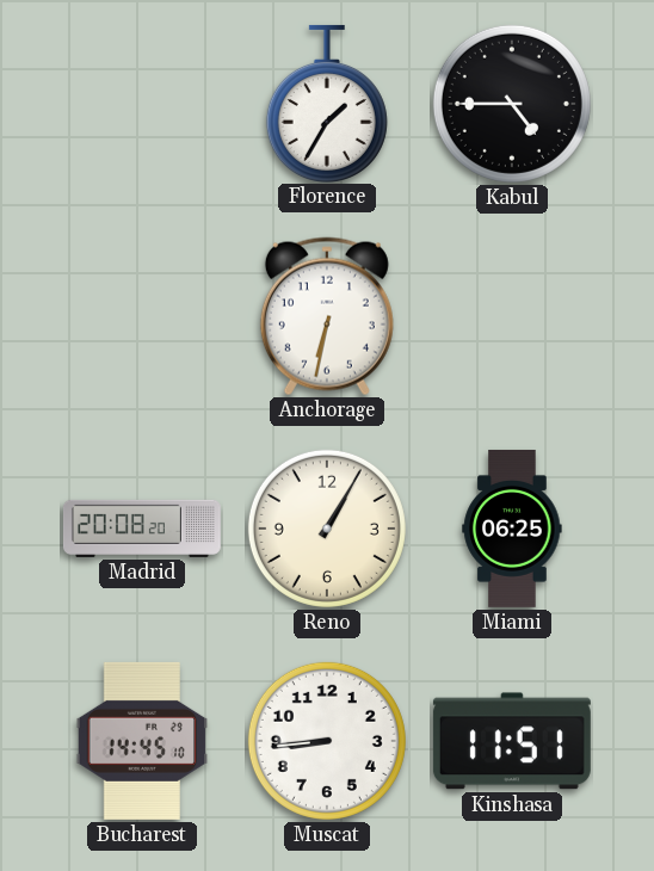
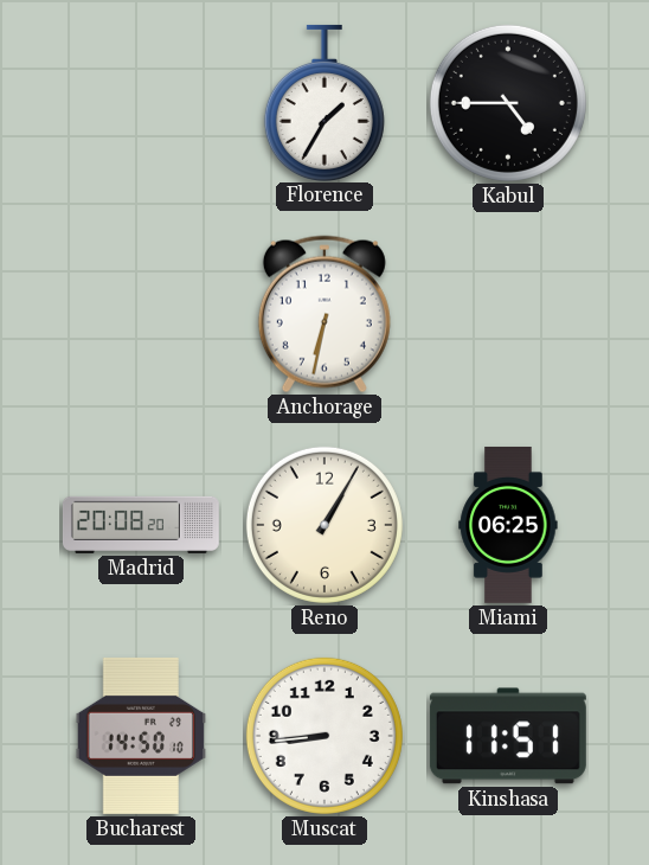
Bucharest: 14:45 -> 14:50 (141, 736)
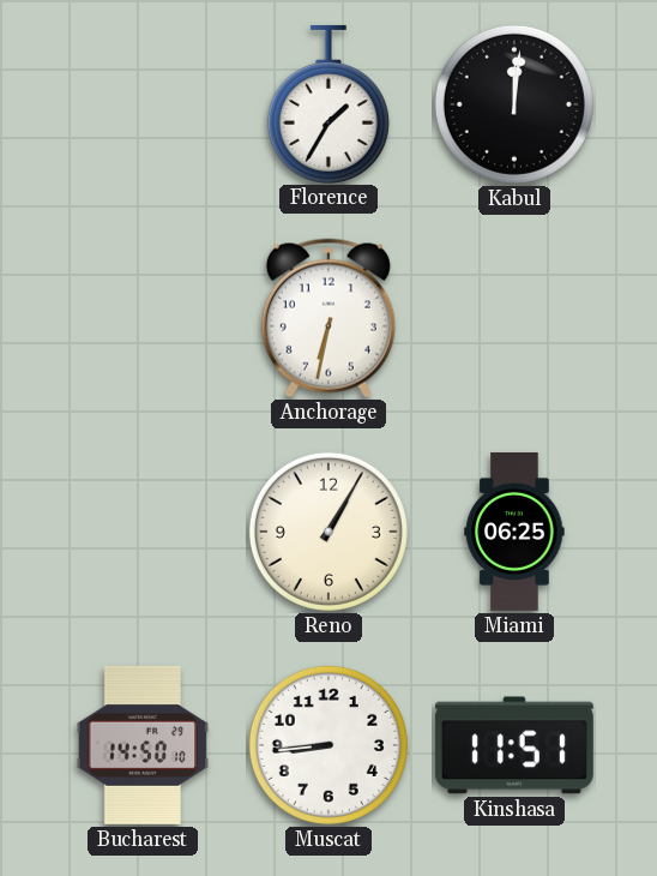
Kabul: 4:45 -> 12:01 (514, 104)
Madrid: 20:08 -> none (141, 525)
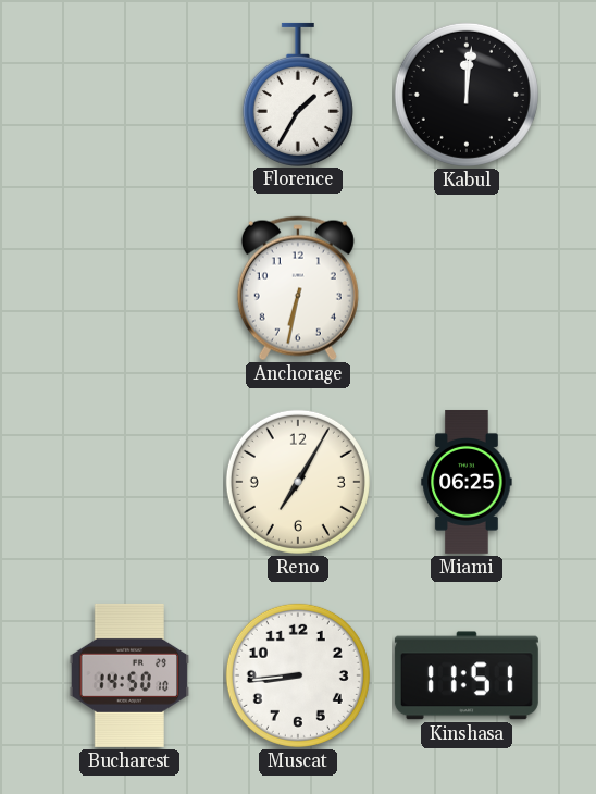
Reno: 1:05 -> 7:05 (298, 482)
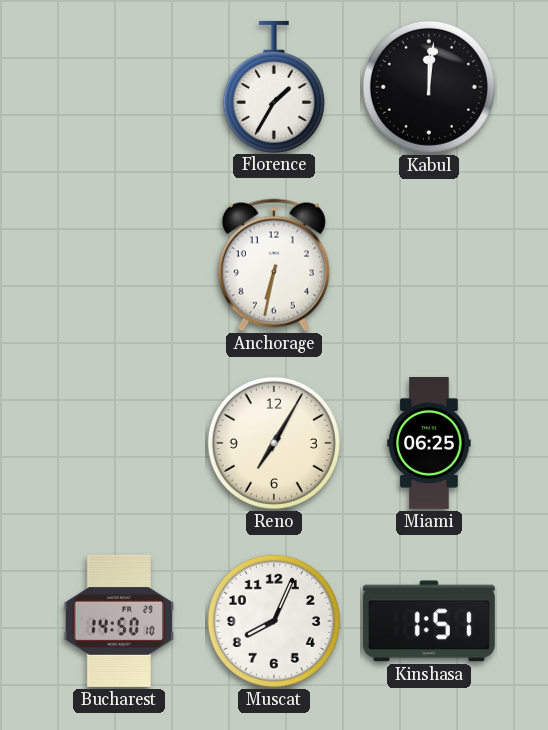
Muscat: 8:44 -> 8:04 (274, 621)
Kinshasa: 11:51 -> 1:51 (429, 621)
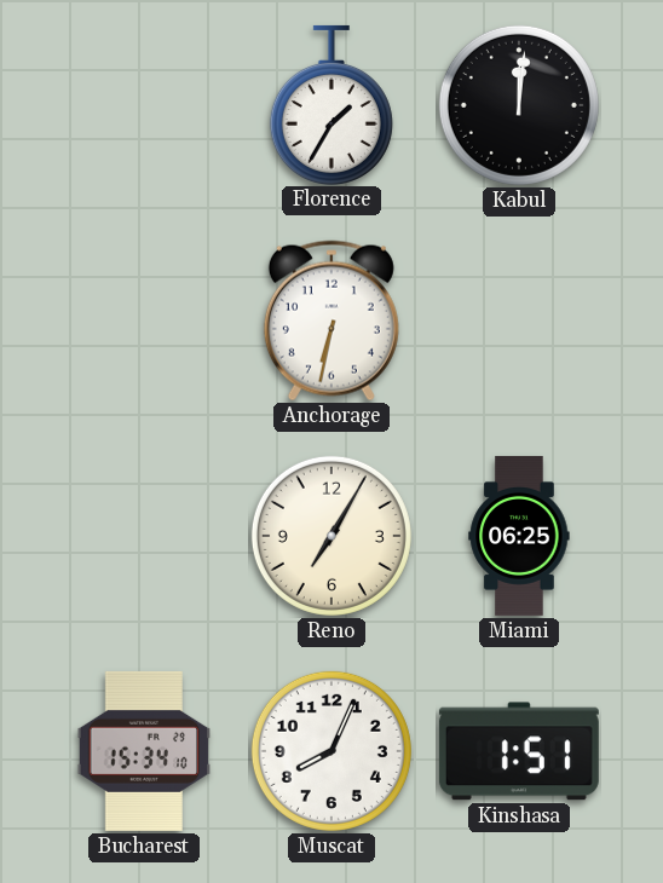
Bucharest: 14:50 -> 15:34 (144, 751)
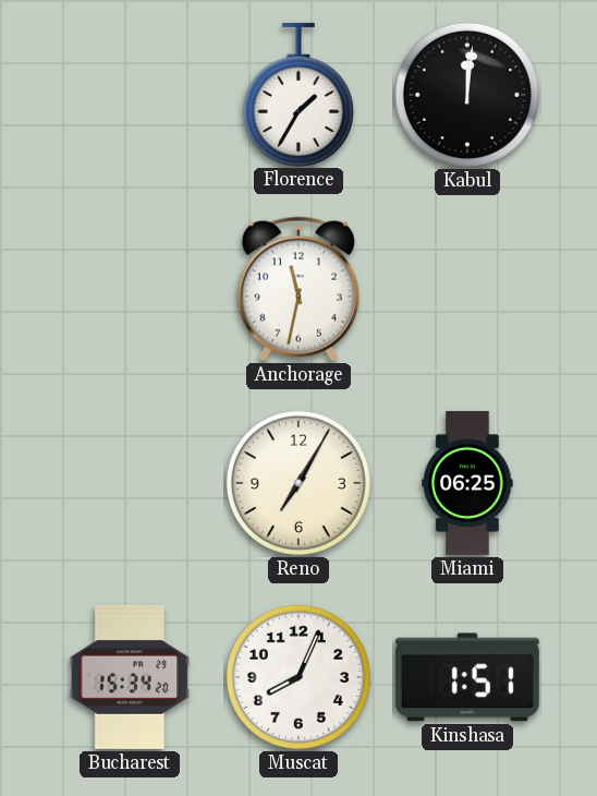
Anchorage: 6:32 -> 11:32 (298, 289)
Bucharest: 15:34:10 -> 15:34:20 (130, 677)
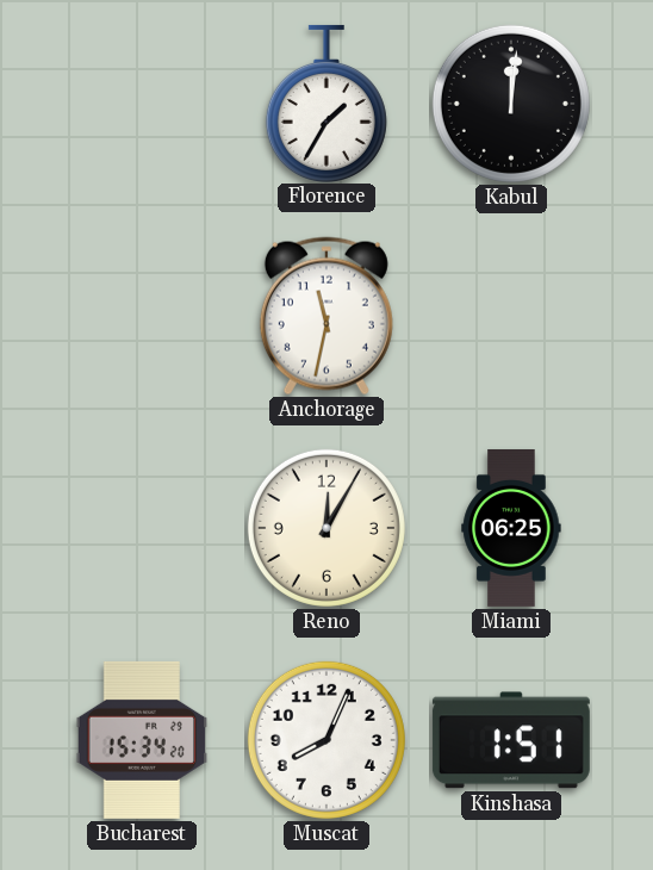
Reno: 7:05 -> 12:05 (326, 528)
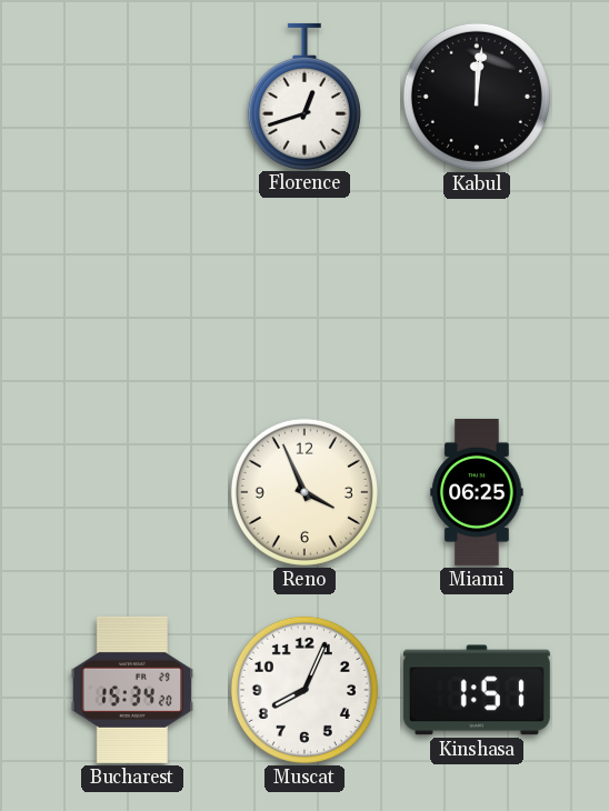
Florence: 1:35 -> 12:42 (304, 96)
Anchorage: 11:32 -> none (326, 316)
Reno: 12:05 -> 3:56 (304, 492)
